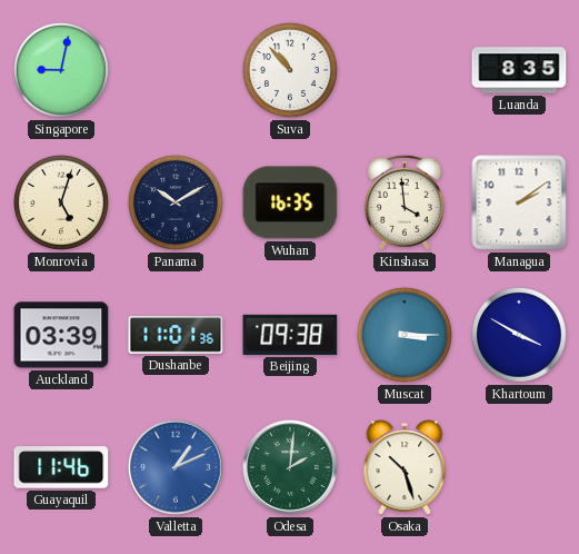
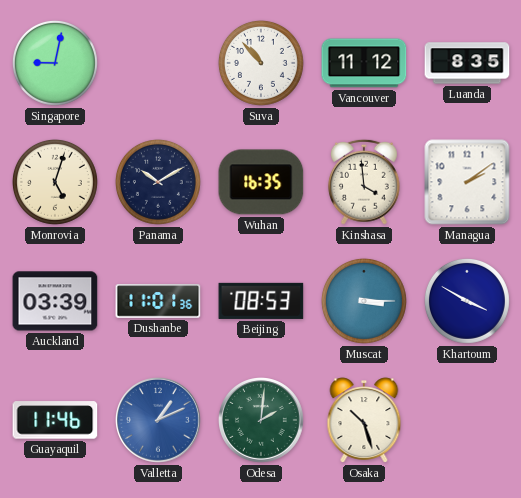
Vancouver: none -> 11:12 (364, 63)
Beijing: 09:38 -> 08:53 (261, 301)
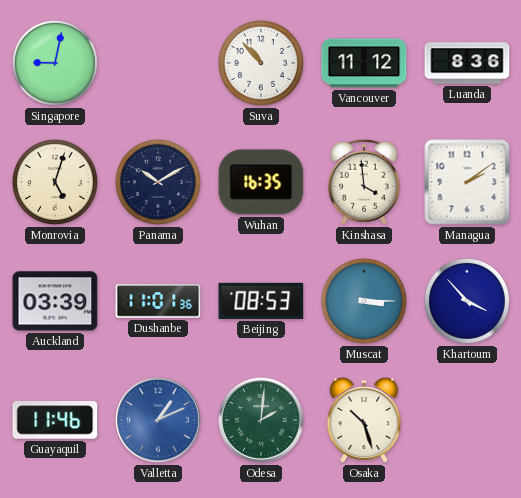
Luanda: 8:35 -> 8:36 (467, 63)
Khartoum: 3:50 -> 3:53 (467, 301)
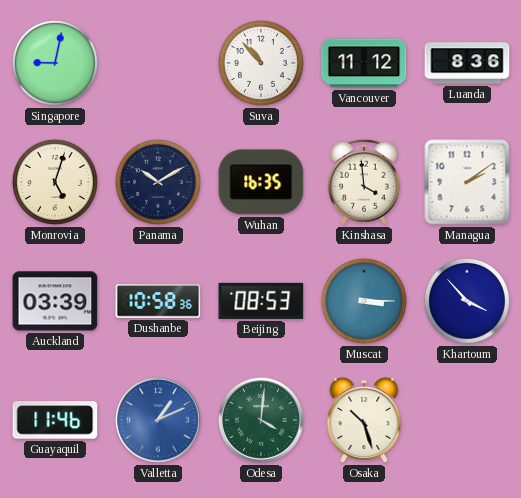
Dushanbe: 11:01 -> 10:58 (158, 301)
Odesa: 2:01 -> 4:01 (262, 421)
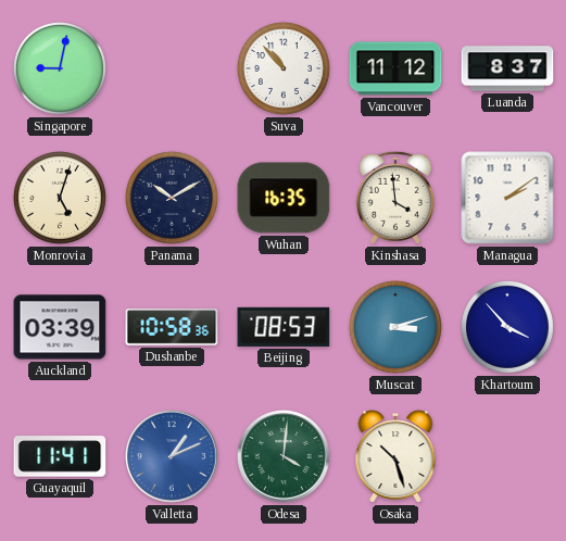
Luanda: 8:36 -> 8:37 (507, 68)
Muscat: 3:15 -> 3:12 (395, 327)
Guayaquil: 11:46 -> 11:41 (60, 456)
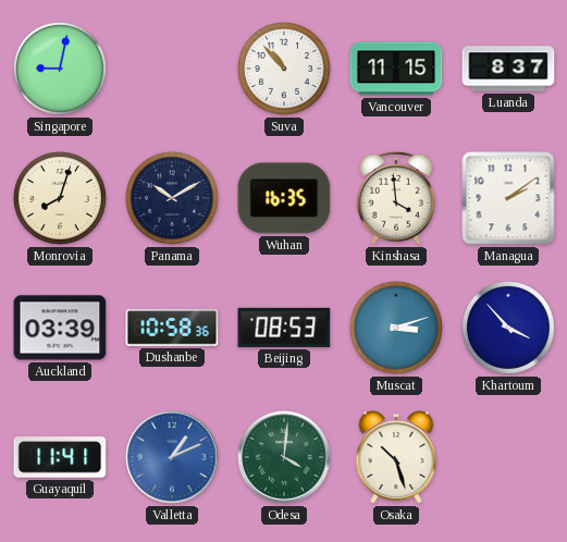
Vancouver: 11:12 -> 11:15 (396, 69)
Monrovia: 5:03 -> 8:03 (60, 198)
